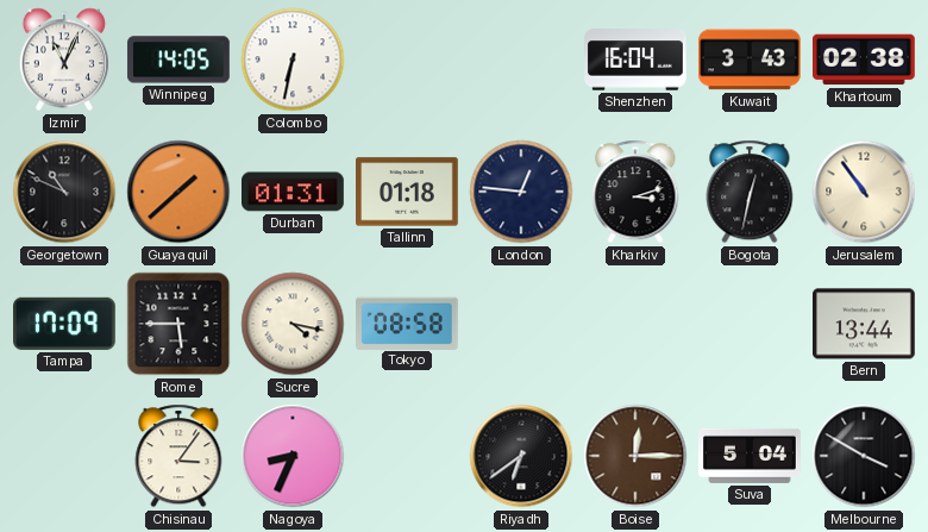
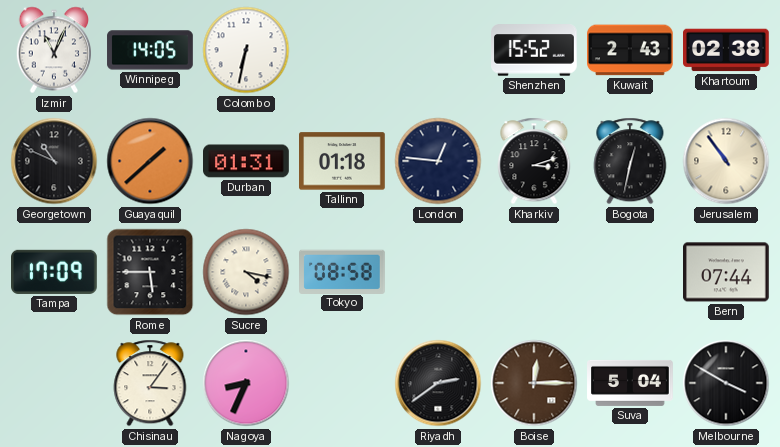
Shenzhen: 16:04 -> 15:52 (535, 50)
Kuwait: 3:43 -> 2:43 (631, 50)
Bern: 13:44 -> 07:44 (727, 272)
Riyadh: 6:39 -> 2:39 (438, 383)
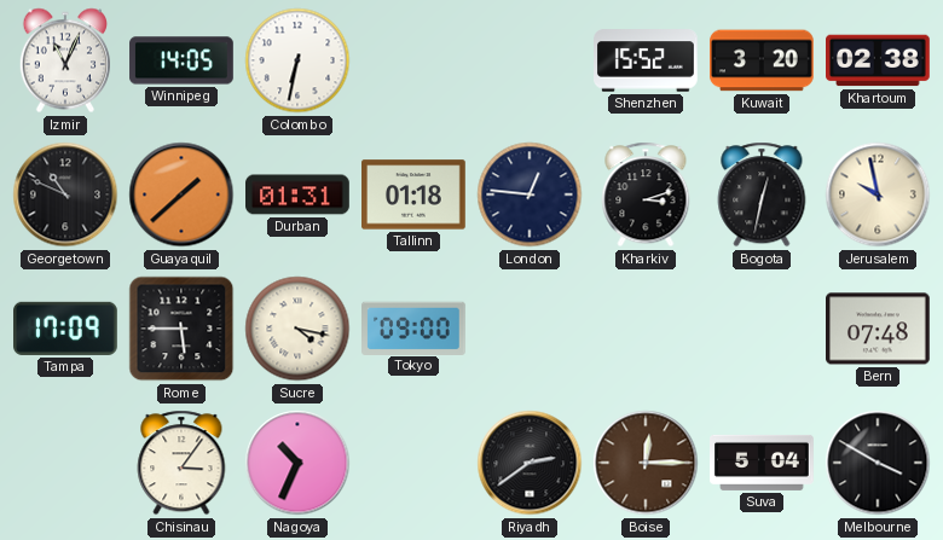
Kuwait: 2:43 -> 3:20 (763, 60)
Jerusalem: 10:54 -> 9:58 (878, 194)
Tokyo: 08:58 -> 09:00 (415, 327)
Bern: 07:44 -> 07:48 (879, 329)
Nagoya: 8:34 -> 10:34 (297, 463)
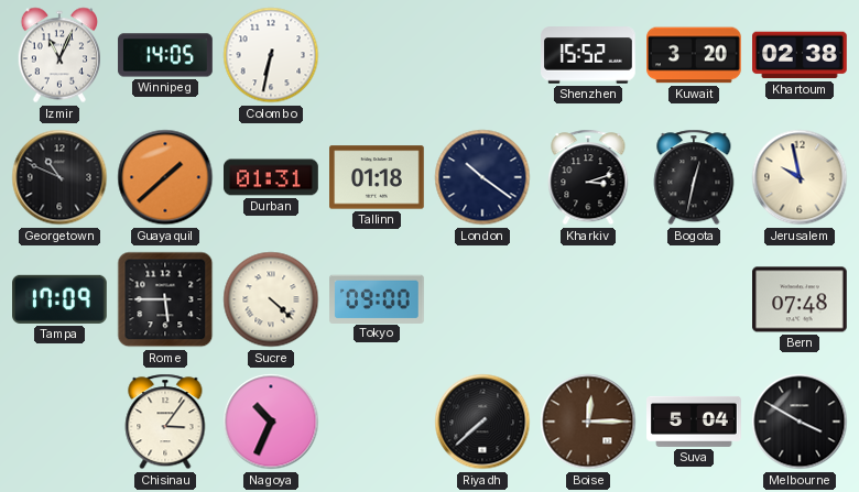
London: 12:46 -> 10:21 (482, 177)
Sucre: 4:17 -> 4:22 (271, 299)
Riyadh: 2:39 -> 7:38 (482, 422)
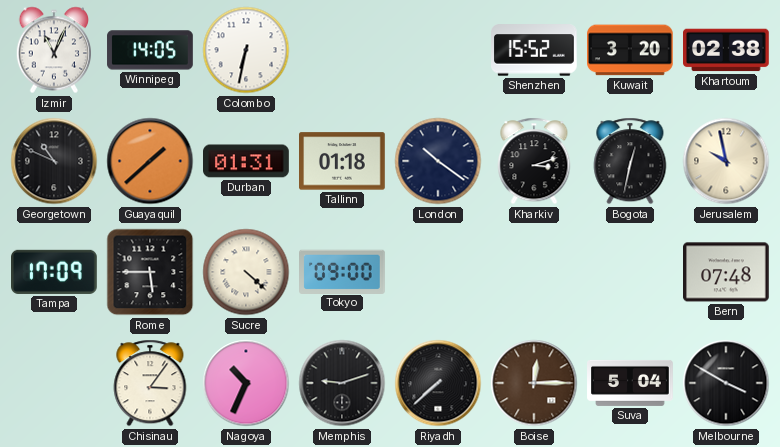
Memphis: none -> 9:12 (342, 383)
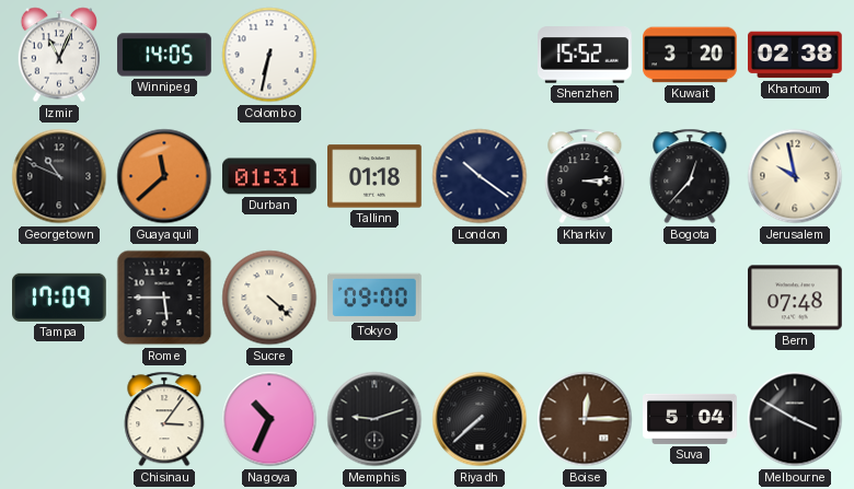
Guayaquil: 1:38 -> 11:38 (164, 176)
Kharkiv: 3:12 -> 3:14 (585, 176)
Bogota: 12:32 -> 12:37 (690, 176)
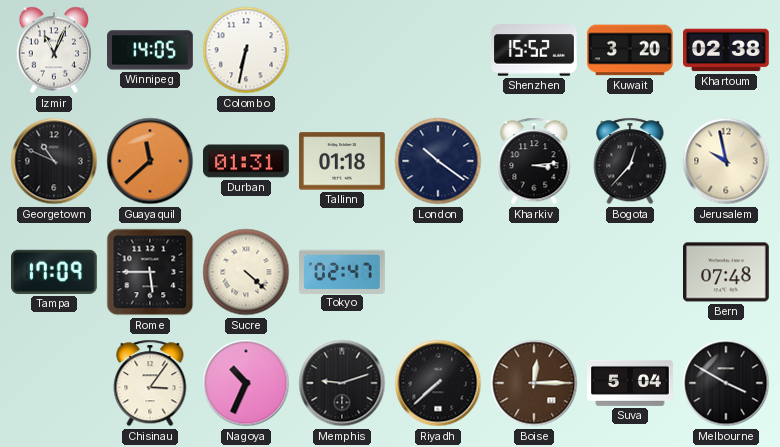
Tokyo: 09:00 -> 02:47 (343, 271)
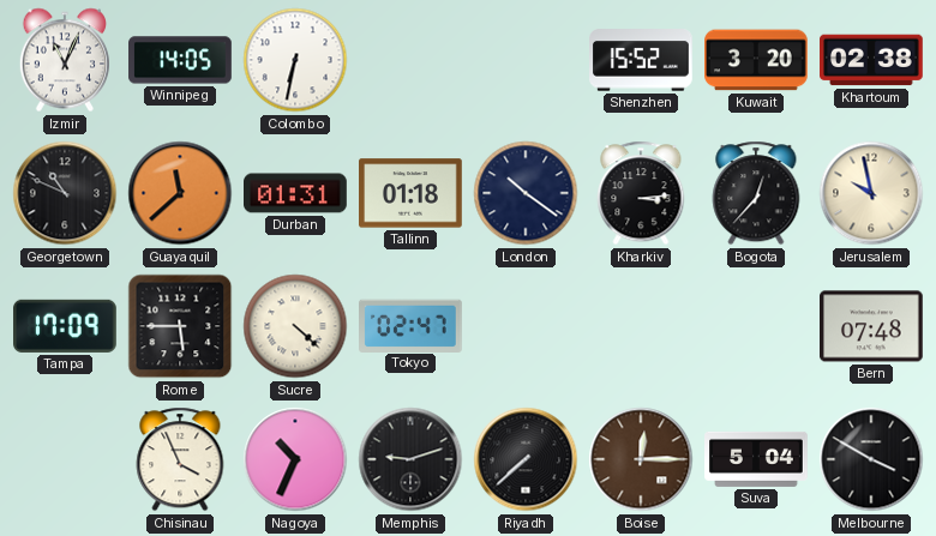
Chisinau: 3:06 -> 3:56 (180, 459)
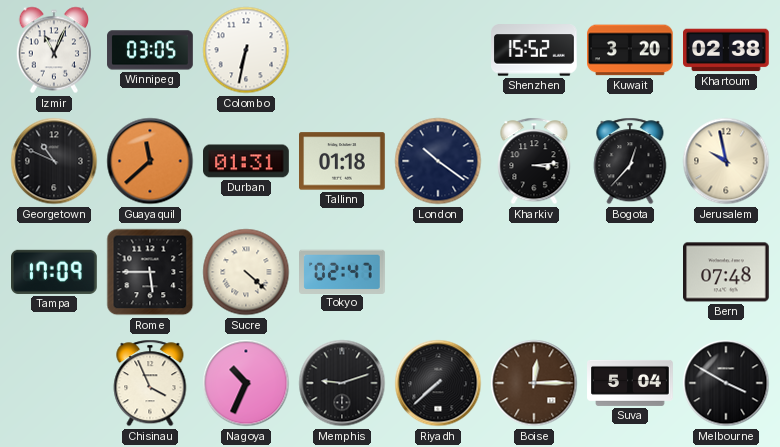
Winnipeg: 14:05 -> 03:05 (150, 50)
